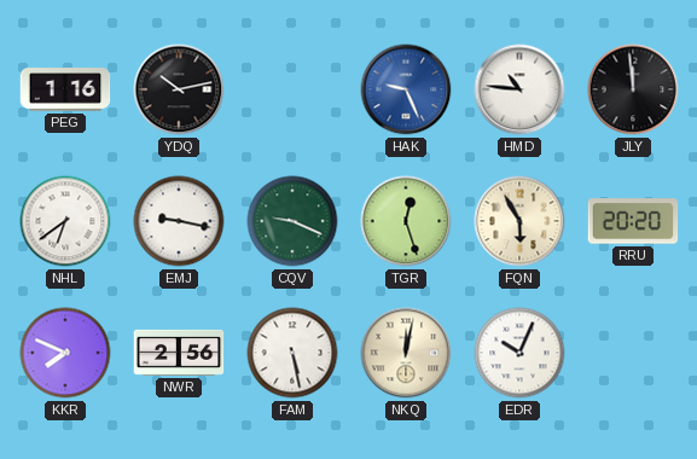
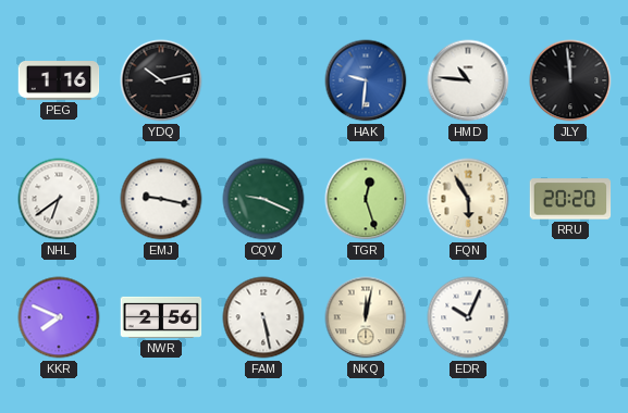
HAK: 9:26 -> 9:31 (366, 80)
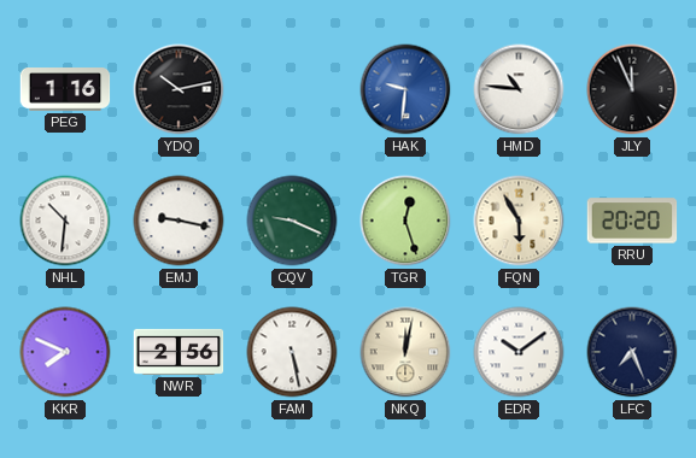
JLY: 11:59 -> 11:56 (632, 89)
NHL: 6:39 -> 10:31 (65, 221)
EDR: 10:04 -> 10:09 (519, 352)
LFC: none -> 7:26 (632, 352)
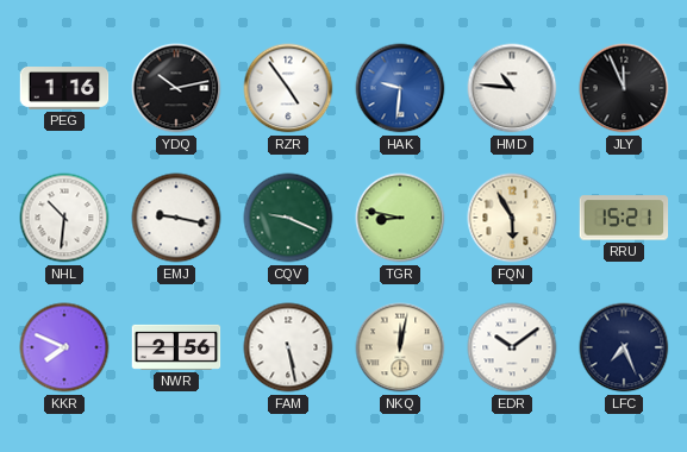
RZR: none -> 4:54 (288, 88)
TGR: 12:27 -> 8:47 (400, 218)
RRU: 20:20 -> 15:21 (624, 218)
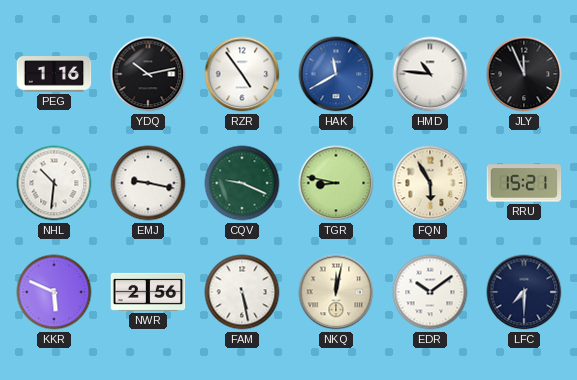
HAK: 9:31 -> 11:40 (336, 74)
KKR: 7:49 -> 5:49 (54, 292)
LFC: 7:26 -> 7:30 (524, 292)
